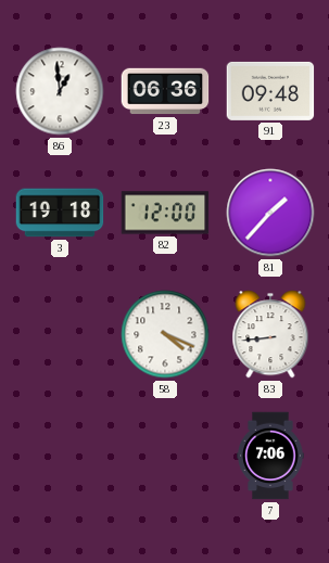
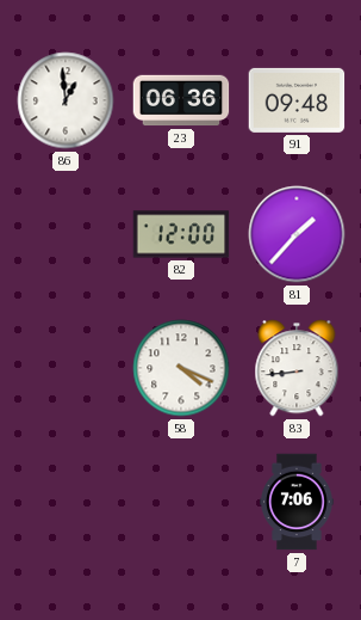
3: 19:18 -> none (60, 213)
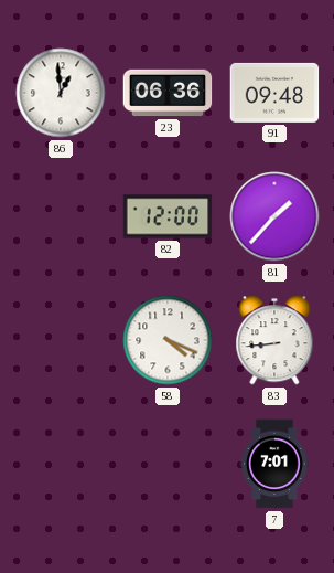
7: 7:06 -> 7:01 (274, 464)
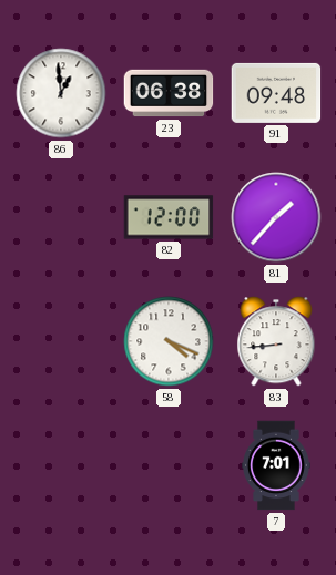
23: 06:36 -> 06:38 (169, 93)
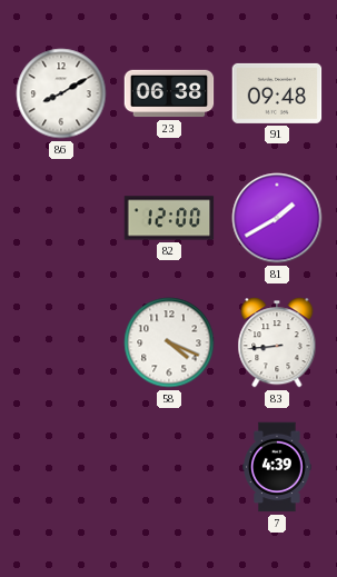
86: 12:59 -> 8:10 (61, 93)
81: 1:37 -> 1:40 (277, 218)
7: 7:01 -> 4:39 (277, 467)
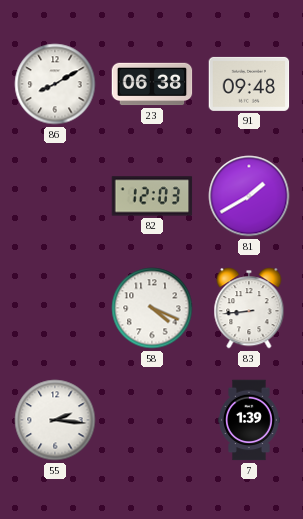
82: 12:00 -> 12:03 (152, 196)
55: none -> 2:16 (55, 420)
7: 4:39 -> 1:39 (249, 420)
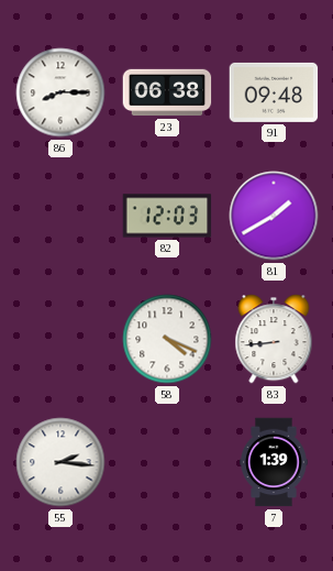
86: 8:10 -> 8:15 (60, 92)
